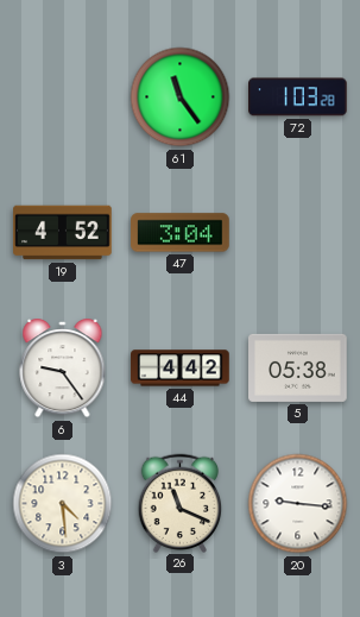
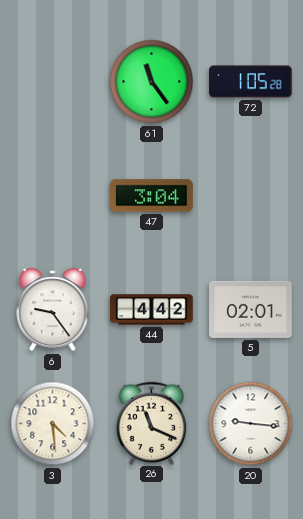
72: 1:03 -> 1:05 (251, 82)
19: 4:52 -> none (63, 233)
5: 05:38 -> 02:01 (251, 309)
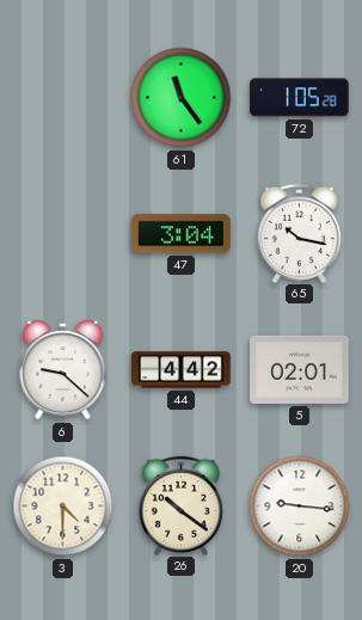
65: none -> 10:17 (300, 233)
6: 9:24 -> 9:22 (63, 372)
3: 4:29 -> 4:30 (63, 507)
26: 11:19 -> 10:21 (182, 505)
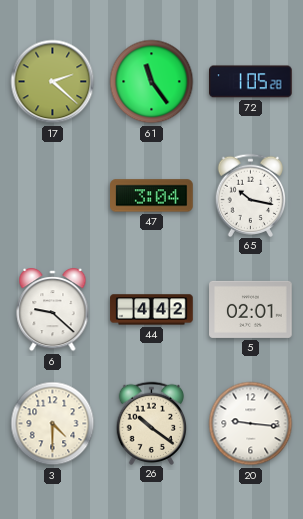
17: none -> 2:22 (53, 82)
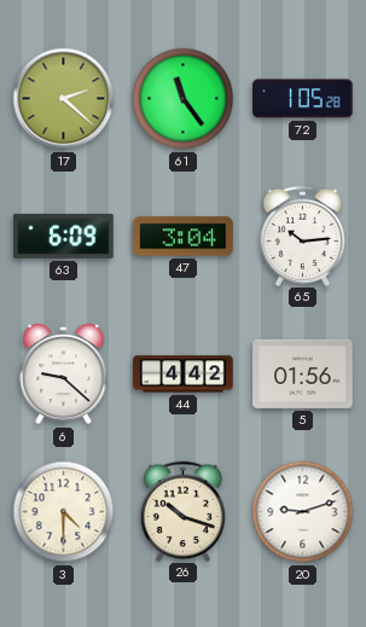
63: none -> 6:09 (64, 236)
65: 10:17 -> 10:14 (303, 236)
5: 02:01 -> 01:56 (303, 373)
26: 10:21 -> 10:18 (184, 511)
20: 9:16 -> 9:12 (303, 512)
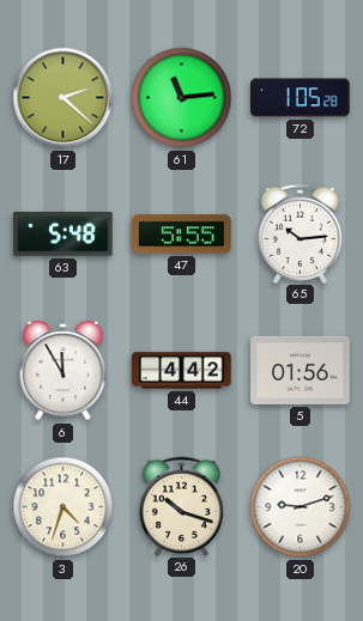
61: 11:24 -> 11:14 (182, 98)
63: 6:09 -> 5:48 (63, 233)
47: 3:04 -> 5:55 (182, 235)
6: 9:22 -> 11:55 (63, 372)
3: 4:30 -> 4:33 (63, 507)
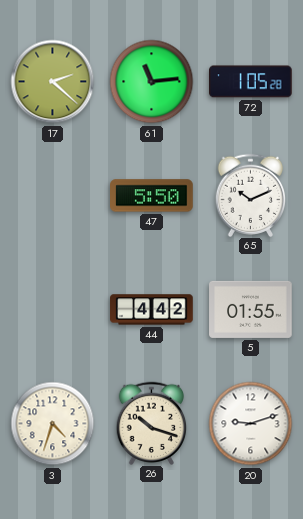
63: 5:48 -> none (63, 233)
47: 5:55 -> 5:50 (152, 196)
65: 10:14 -> 10:11 (251, 195)
6: 11:55 -> none (63, 372)
5: 01:56 -> 01:55 (251, 309)
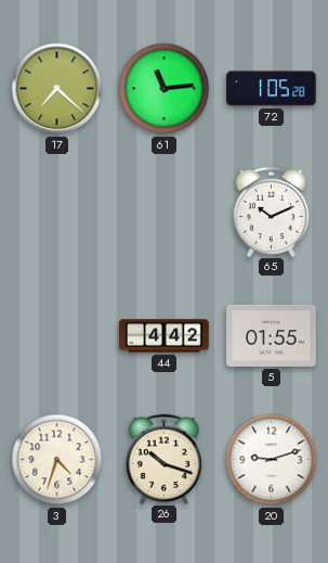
17: 2:22 -> 7:22 (57, 89)
47: 5:50 -> none (152, 196)
